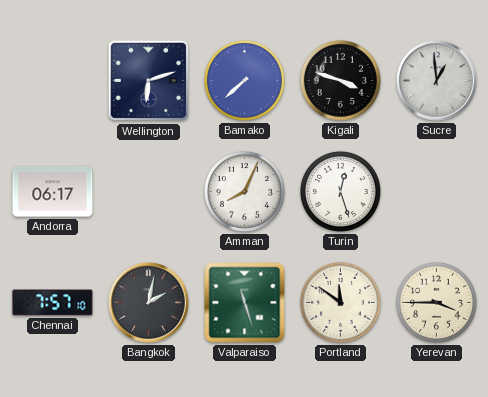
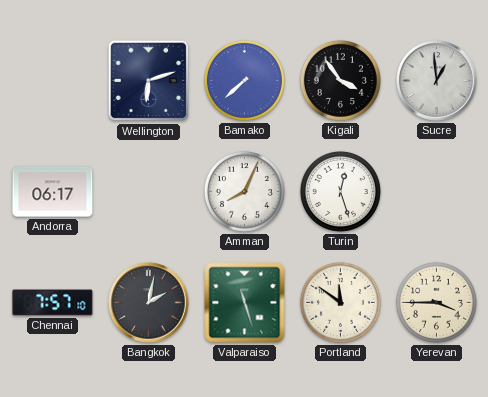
Kigali: 3:48 -> 3:54 (340, 80)
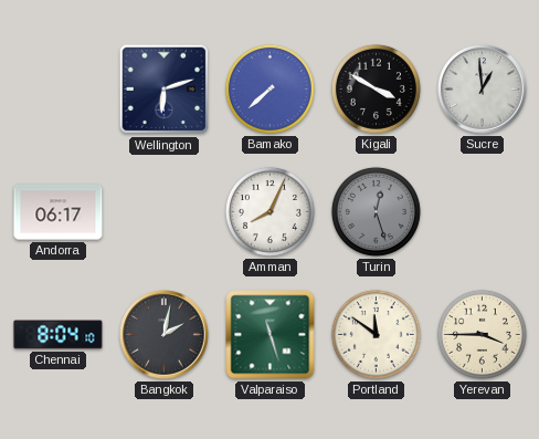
Kigali: 3:54 -> 3:50 (376, 88)
Turin dial: white -> grey (376, 211)
Chennai: 7:57 -> 8:04 (59, 335)
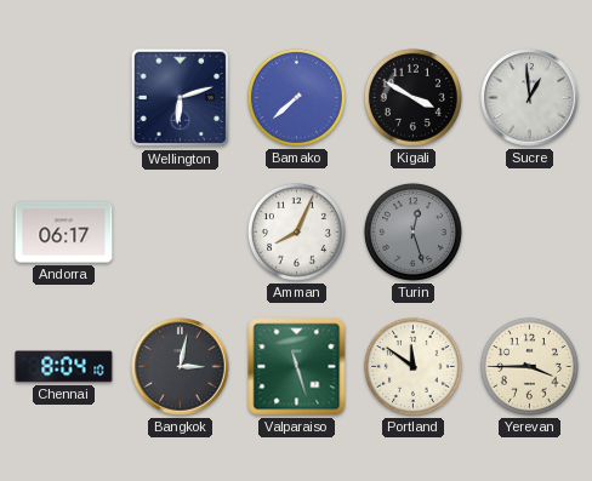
Bangkok: 2:02 -> 3:02 (181, 367)
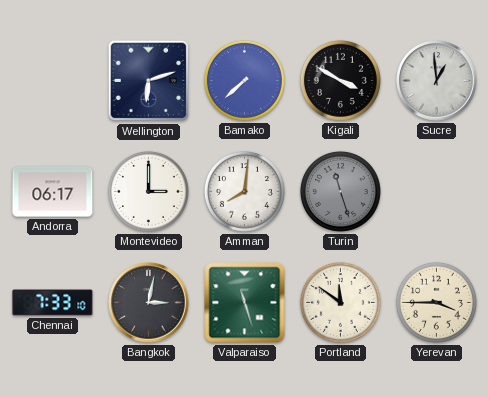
Montevideo: none -> 3:00 (148, 191)
Amman: 8:04 -> 8:01 (244, 191)
Turin: 12:27 -> 11:27 (340, 191)
Chennai: 8:04 -> 7:33 (53, 303)
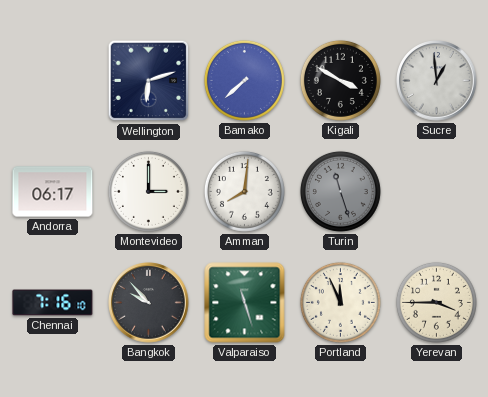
Chennai: 7:33 -> 7:16 (53, 303)
Bangkok: 3:02 -> 9:53 (149, 303)
Portland: 11:51 -> 11:56 (340, 302)
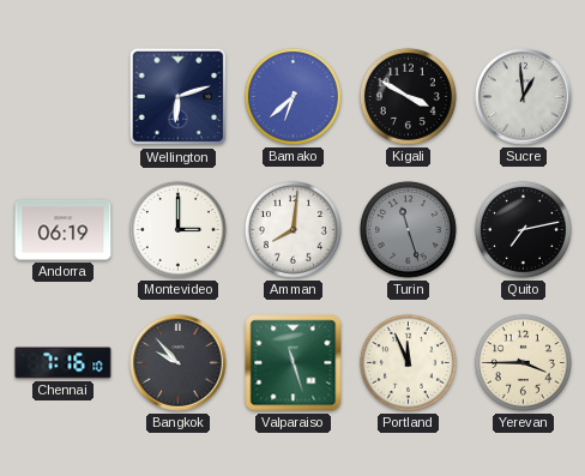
Bamako: 7:38 -> 6:38 (292, 96)
Andorra: 06:17 -> 06:19 (64, 230)
Quito: none -> 7:13 (523, 229)
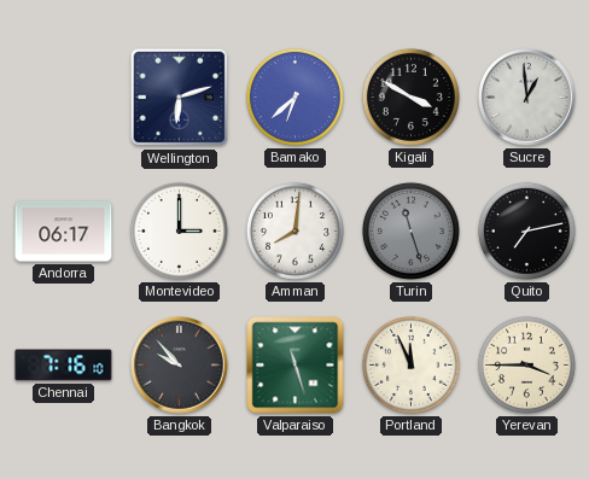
Andorra: 06:19 -> 06:17 (64, 232)
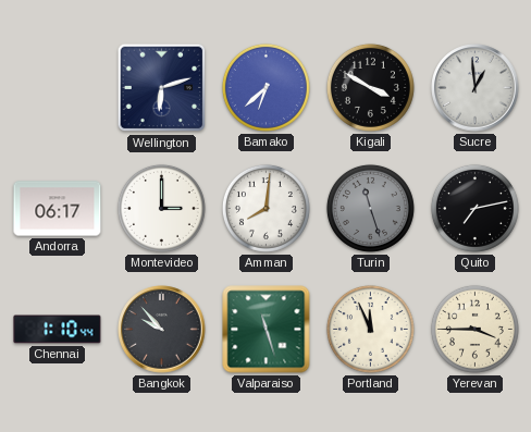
Chennai: 7:16 -> 1:10 (58, 330)
